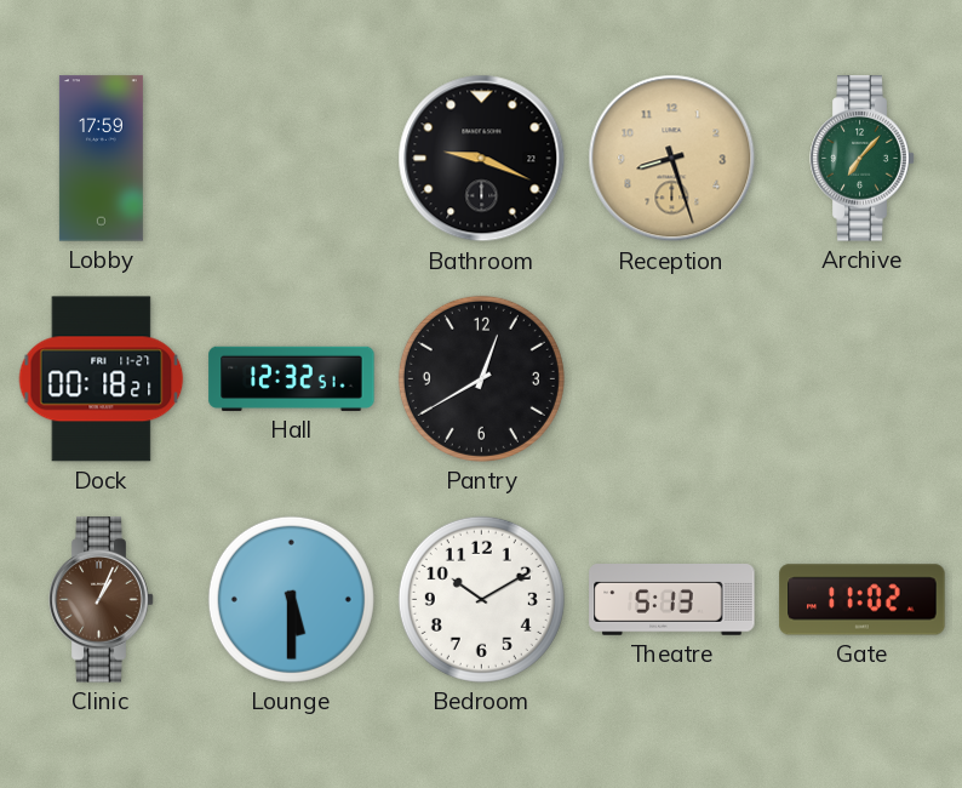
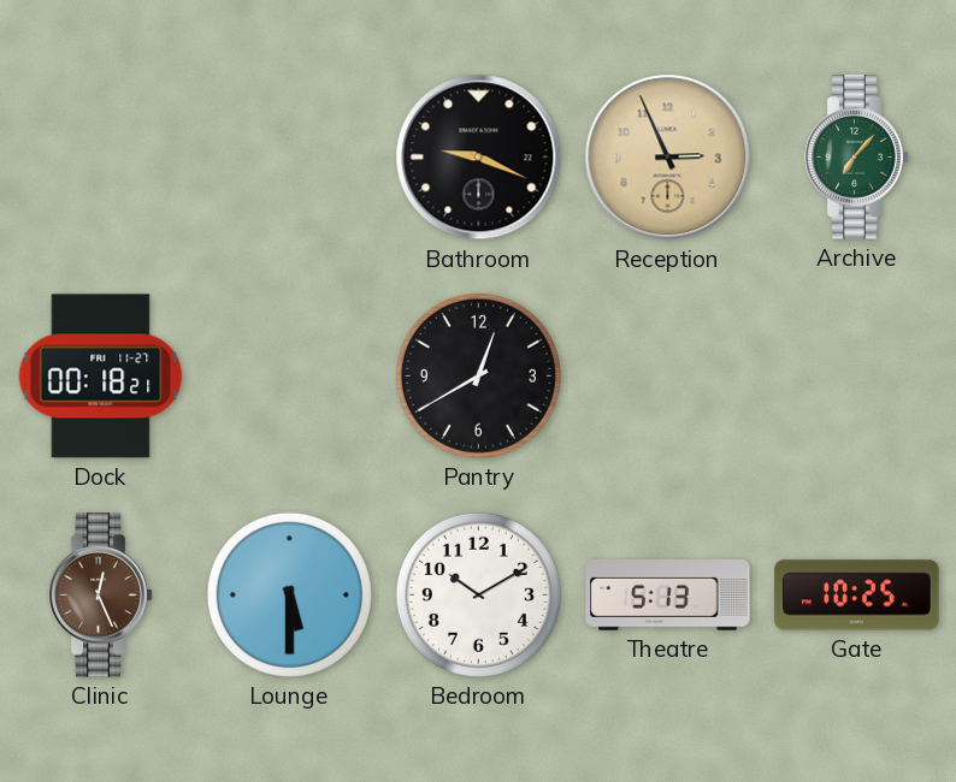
Lobby: 17:59 -> none (101, 159)
Reception: 8:27 -> 2:56 (668, 158)
Hall: 12:32 -> none (292, 378)
Clinic: 1:04 -> 12:26 (101, 596)
Gate: 11:02 -> 10:25 (857, 596)
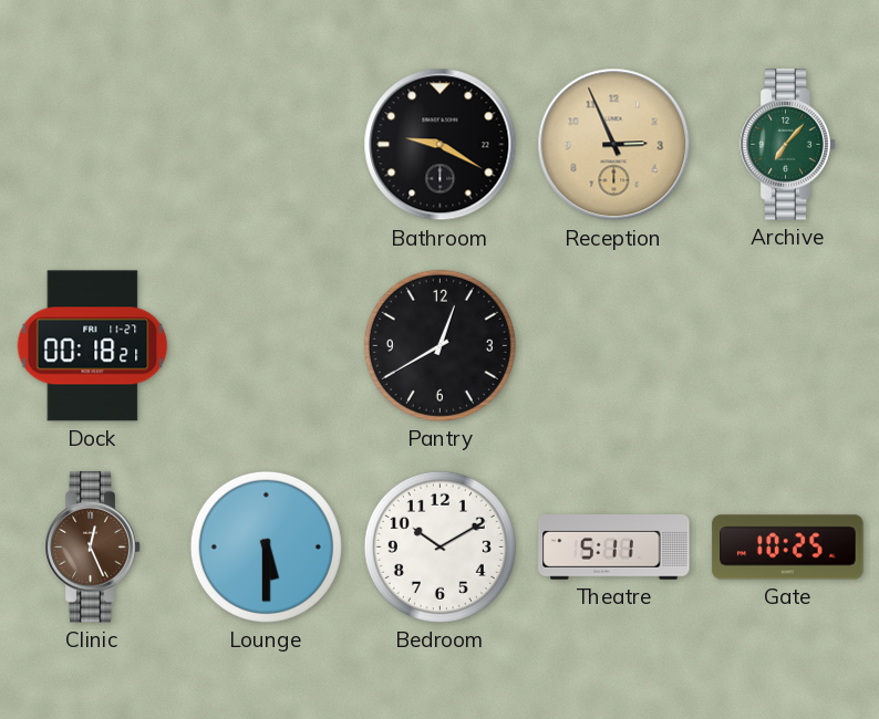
Bathroom: 9:19 -> 9:20 (441, 145)
Theatre: 5:13 -> 5:11 (614, 548)
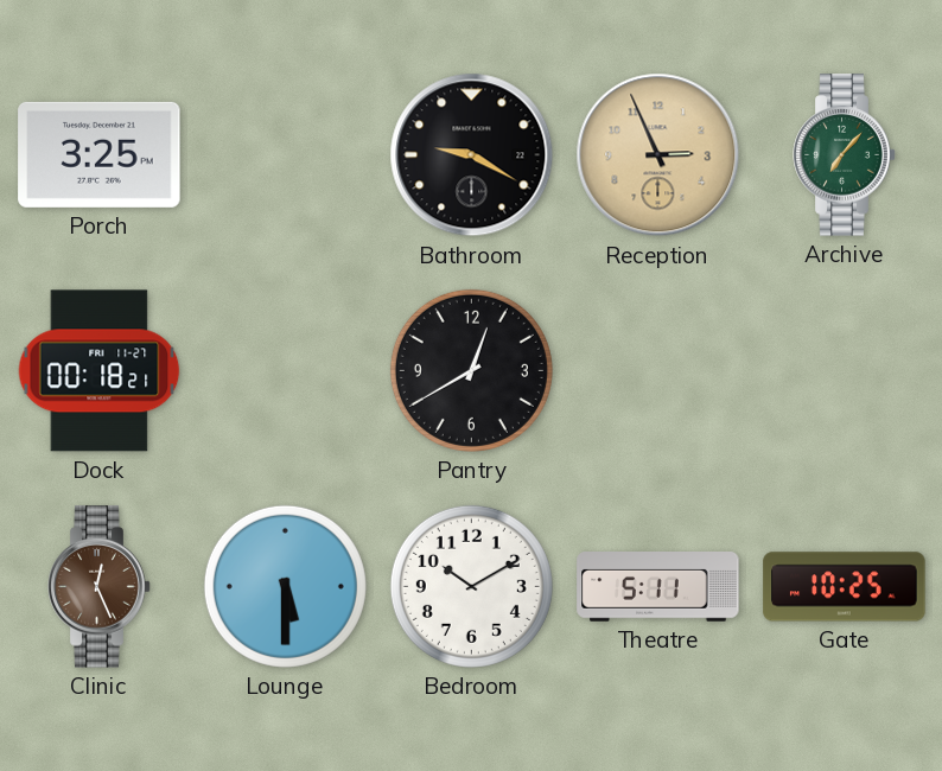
Porch: none -> 3:25 (100, 154)
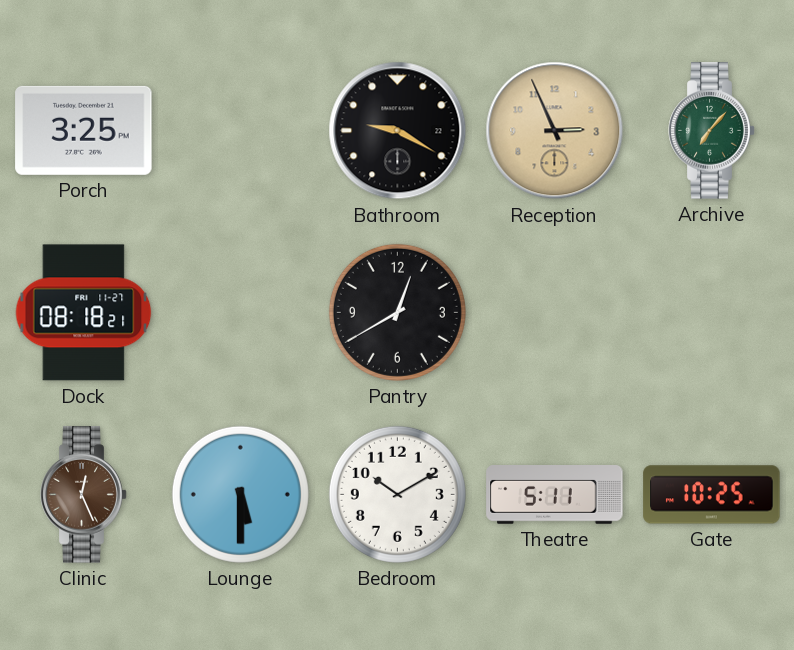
Dock: 00:18 -> 08:18 (84, 313)
